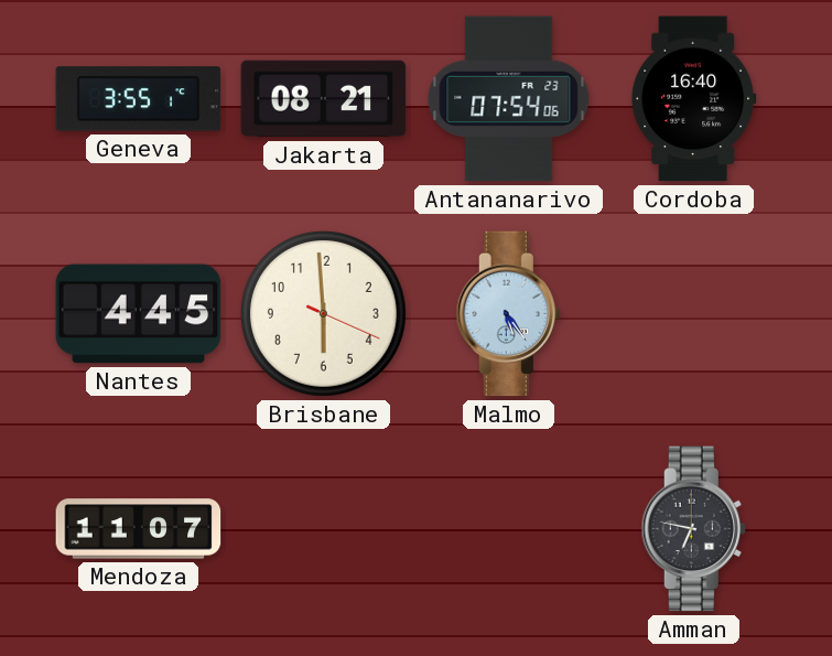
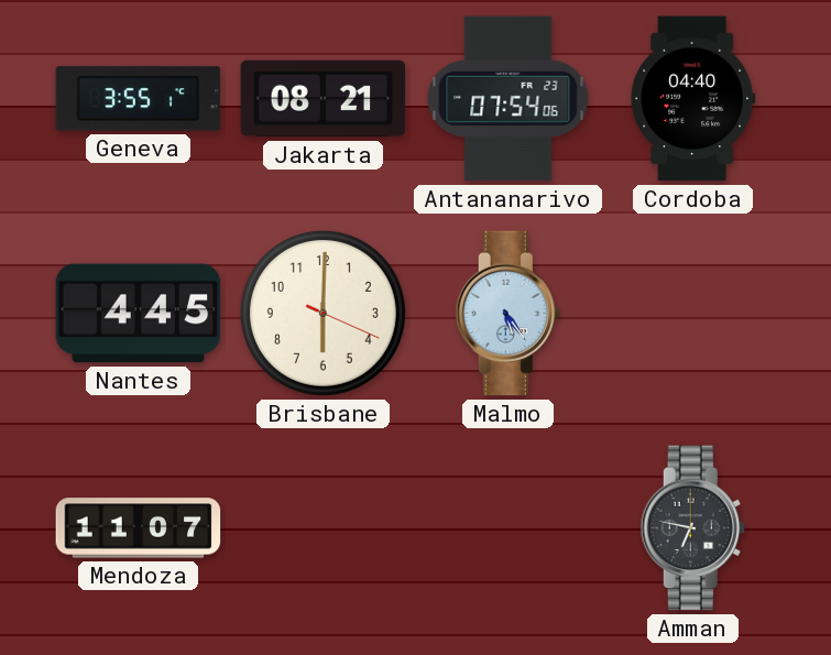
Cordoba: 16:40 -> 04:40 (693, 99)
Brisbane: 5:59 -> 6:00 (322, 313)
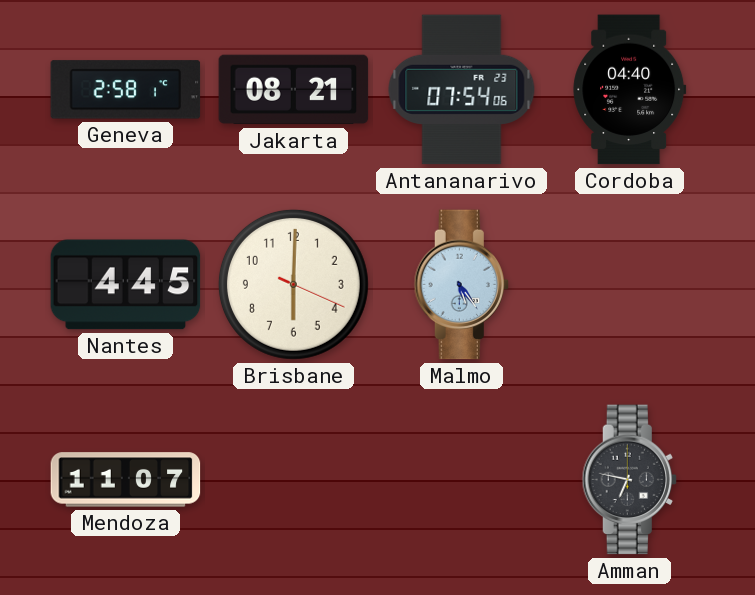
Geneva: 3:55 -> 2:58 (126, 90)
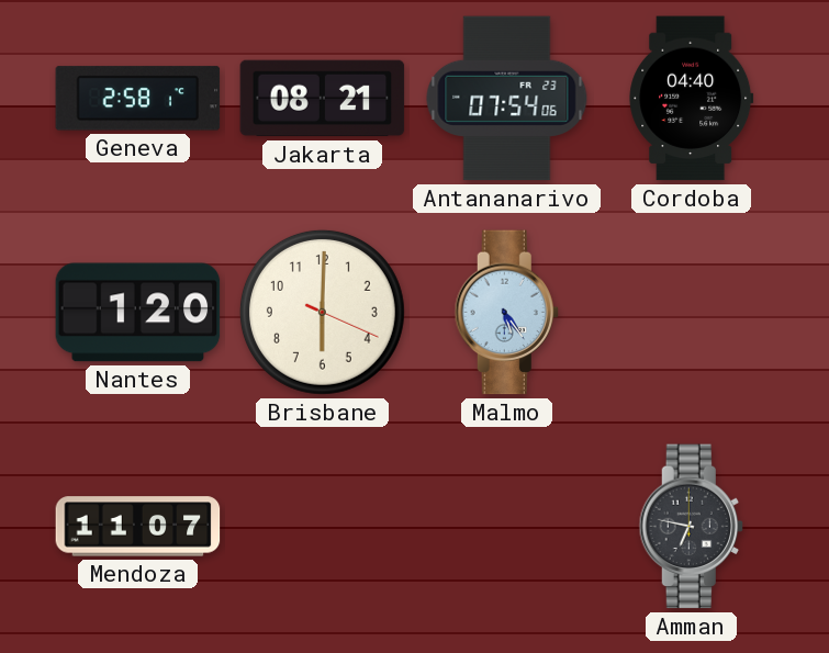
Nantes: 4:45 -> 1:20 (138, 313)
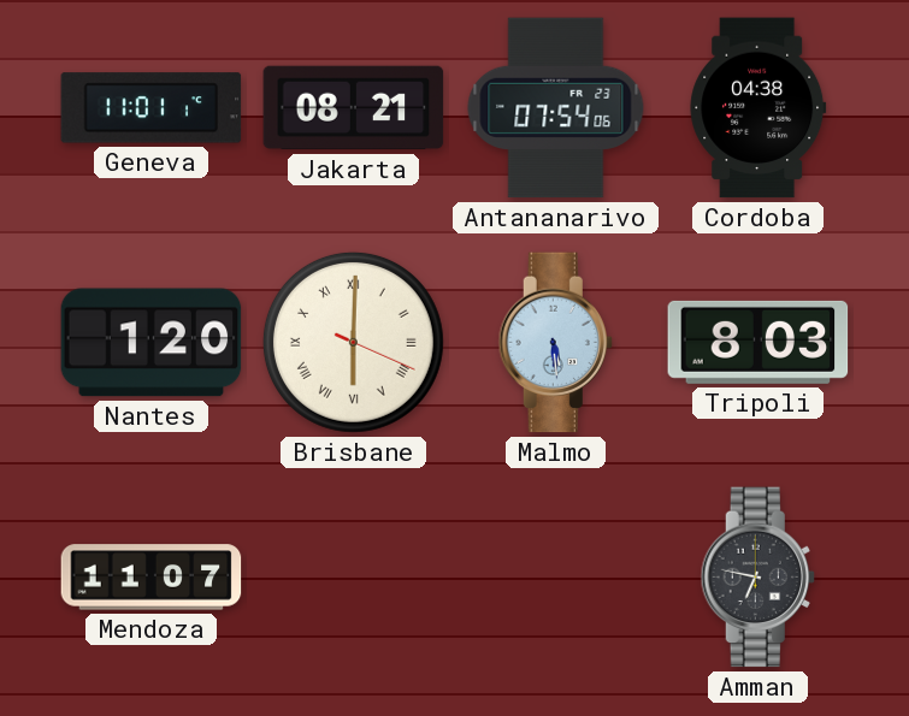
Geneva: 2:58 -> 11:01 (152, 108)
Cordoba: 04:40 -> 04:38 (759, 108)
Brisbane numerals: Arabic -> Roman (353, 342)
Malmo: 5:24 -> 5:29 (555, 343)
Tripoli: none -> 8:03 (759, 342)
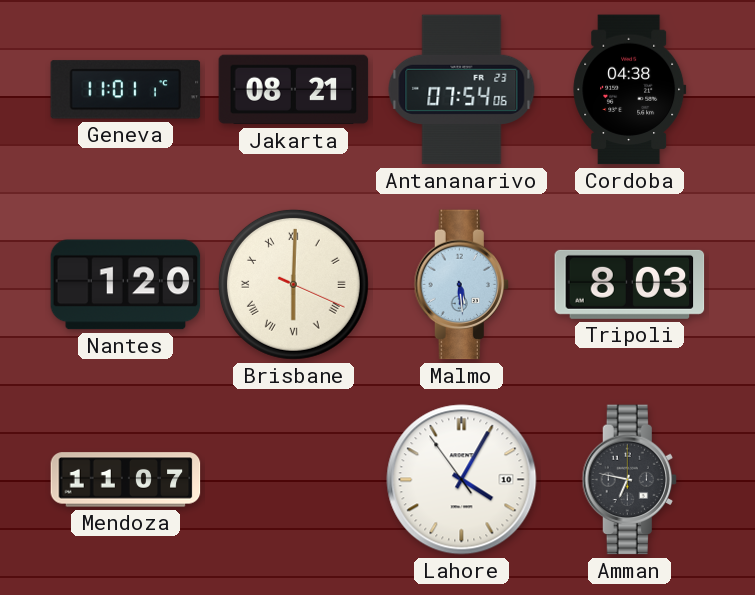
Lahore: none -> 4:04 (462, 480)
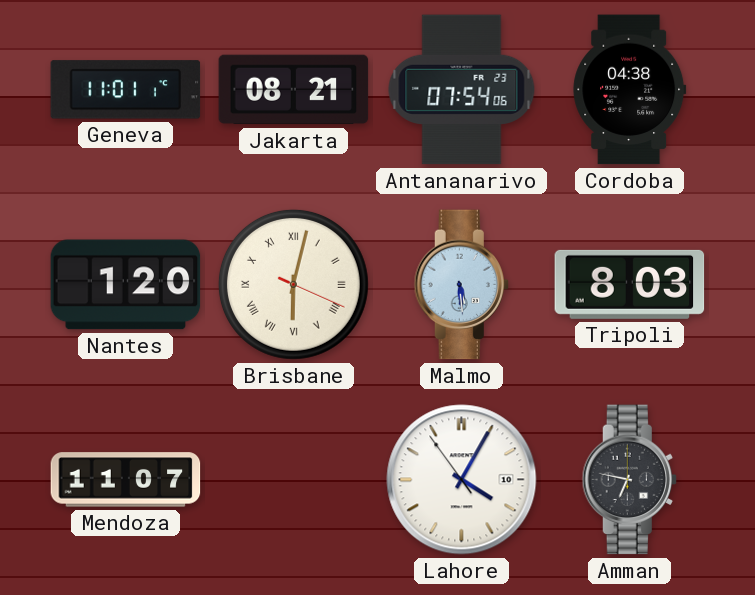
Brisbane: 6:00 -> 6:02 (293, 284)
